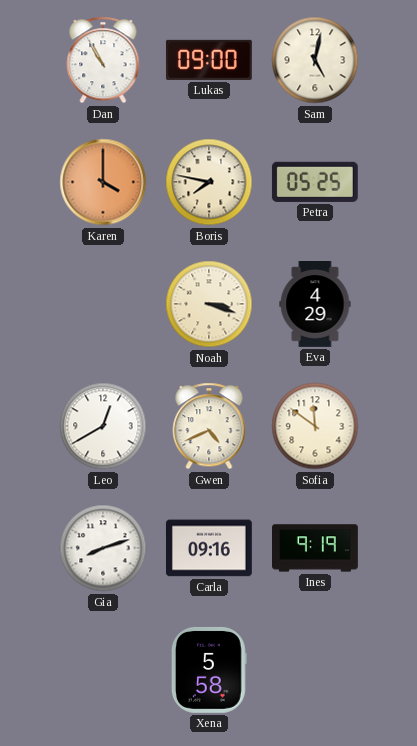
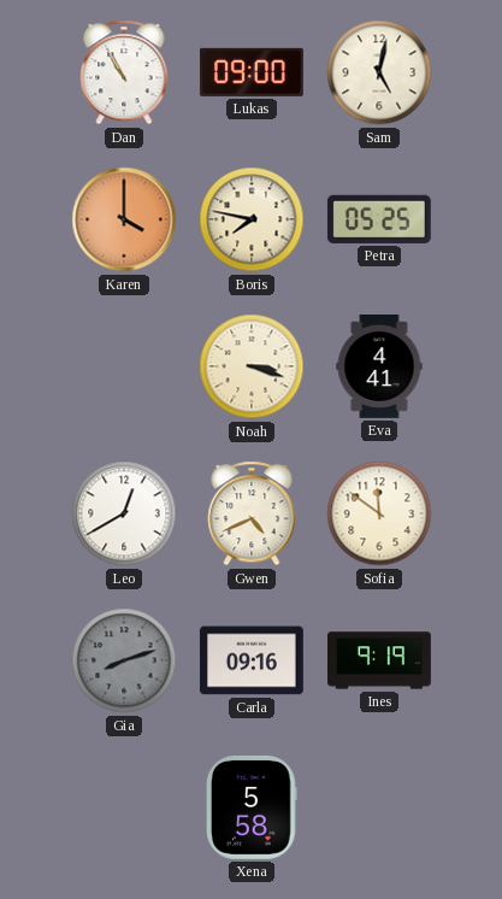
Eva: 4:29 -> 4:41 (379, 368)
Gia dial: white -> grey (124, 660)
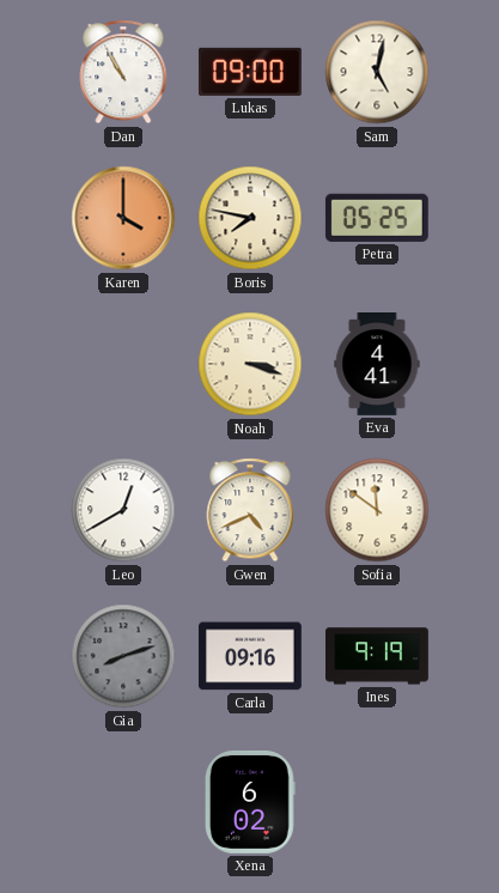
Xena: 5:58 -> 6:02 (250, 802)
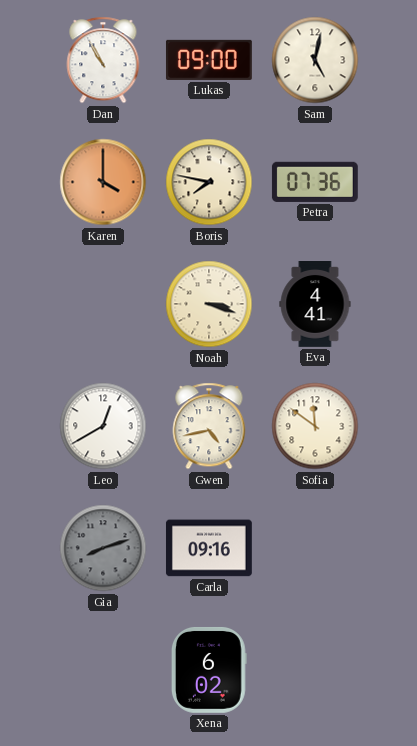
Petra: 05:25 -> 07:36 (315, 182)
Gwen: 4:41 -> 4:43 (209, 426)
Ines: 9:19 -> none (378, 656)
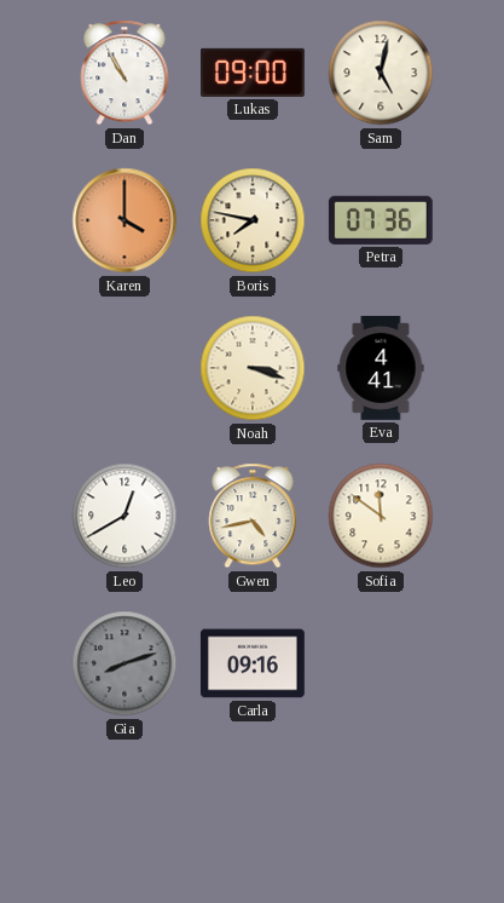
Xena: 6:02 -> none (209, 670)
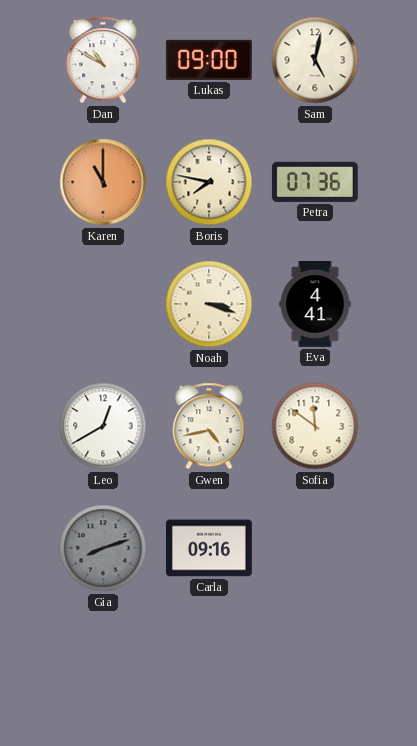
Dan: 10:55 -> 10:50 (103, 60)
Karen: 4:00 -> 11:00 (103, 182)
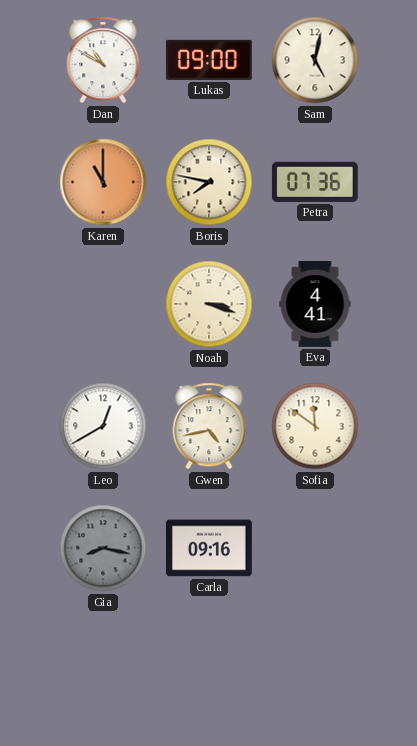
Gia: 8:12 -> 8:17 (103, 548)
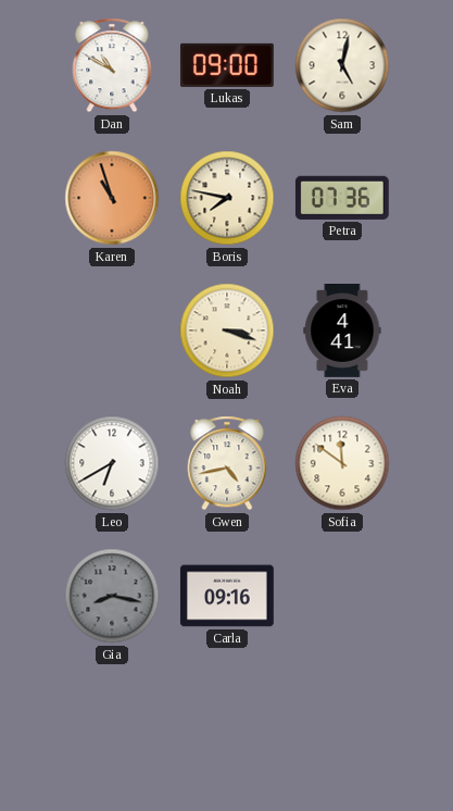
Karen: 11:00 -> 10:57 (112, 198)
Leo: 12:40 -> 6:40 (112, 463)
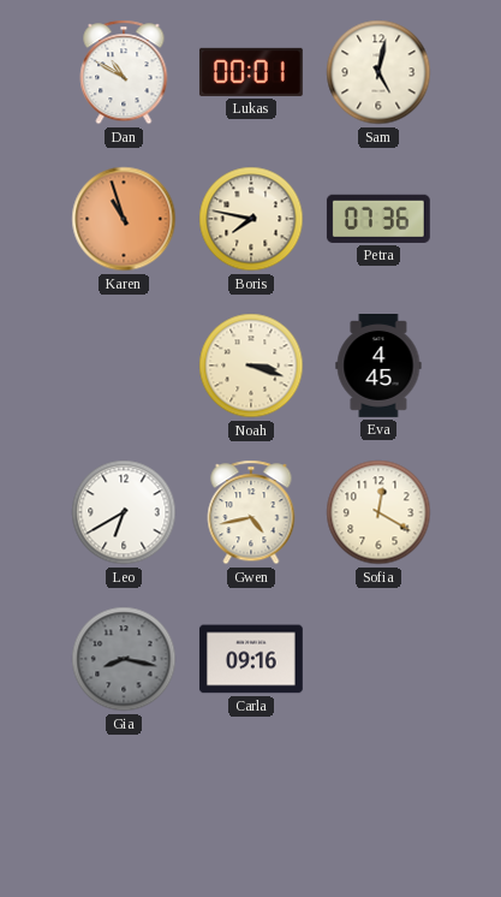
Lukas: 09:00 -> 00:01 (251, 72)
Eva: 4:41 -> 4:45 (378, 367)
Sofia: 11:51 -> 12:20 (378, 512)
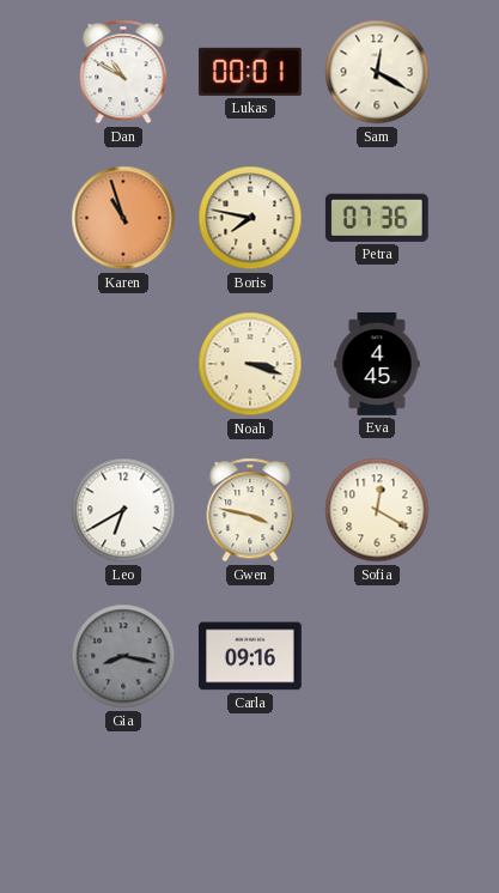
Sam: 5:02 -> 12:20 (377, 72)
Gwen: 4:43 -> 3:47 (250, 510)
